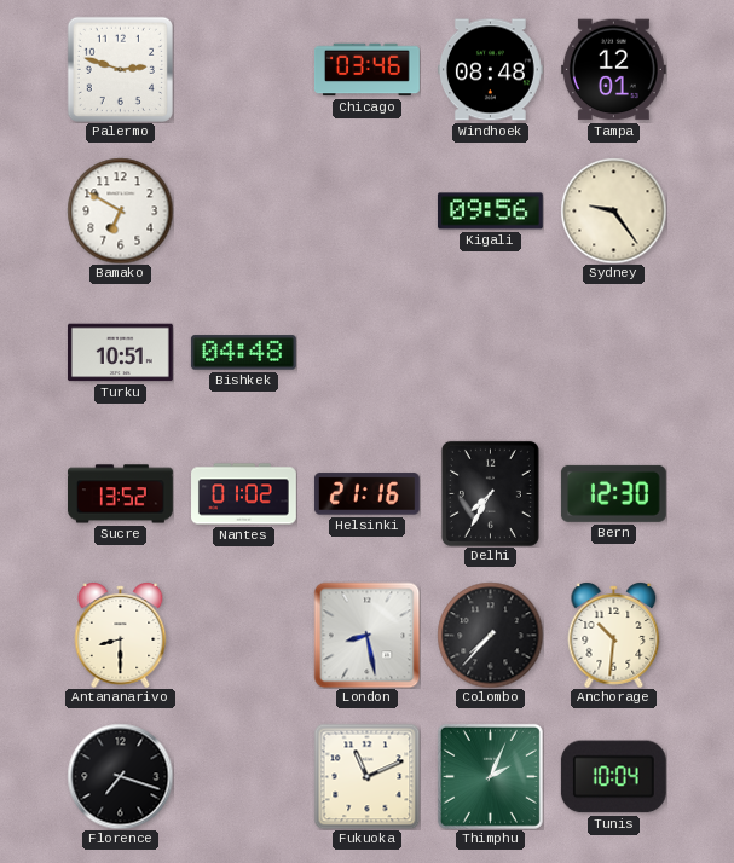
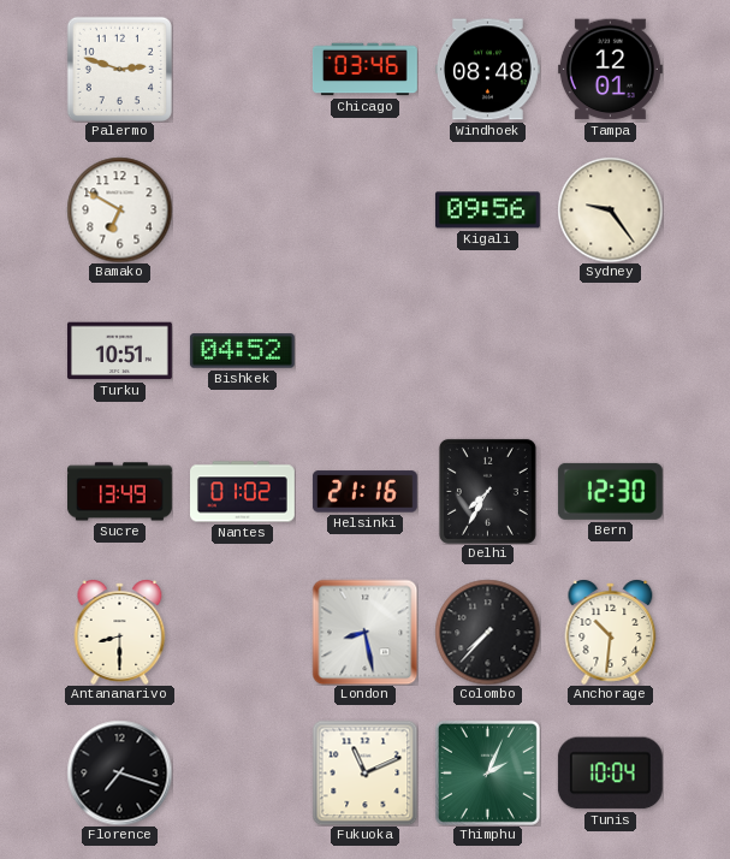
Bishkek: 04:48 -> 04:52 (242, 351)
Sucre: 13:52 -> 13:49 (119, 492)
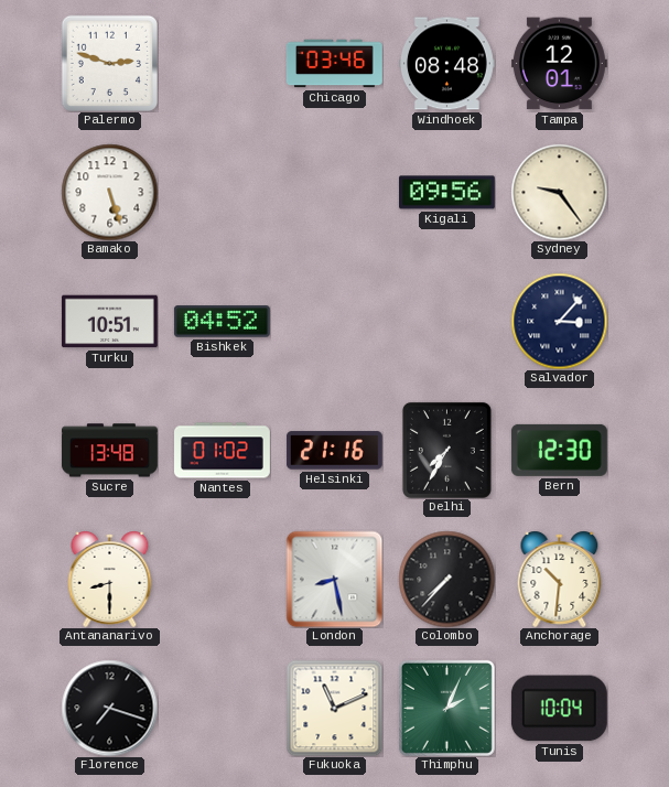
Bamako: 6:50 -> 5:27 (109, 192)
Salvador: none -> 3:07 (559, 321)
Sucre: 13:49 -> 13:48 (109, 451)
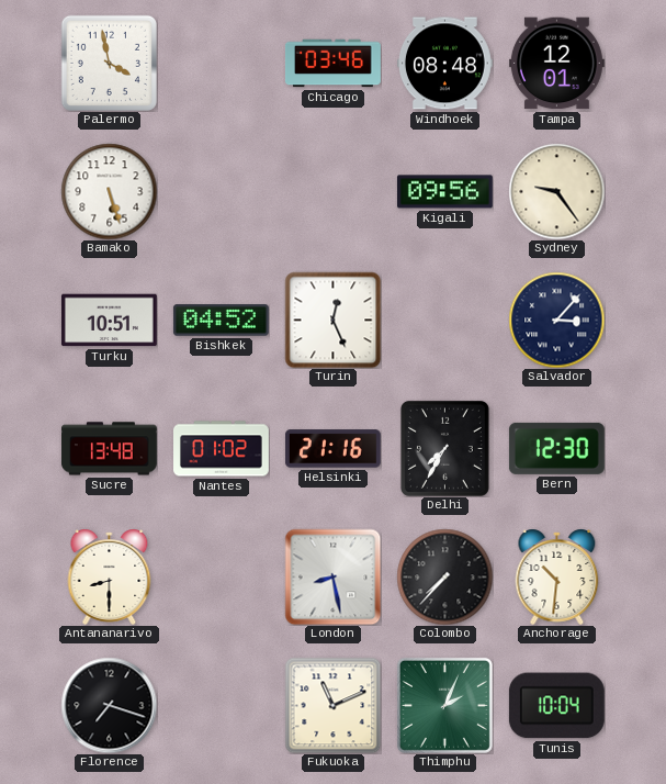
Palermo: 2:48 -> 3:58 (109, 63)
Turin: none -> 12:26 (332, 320)
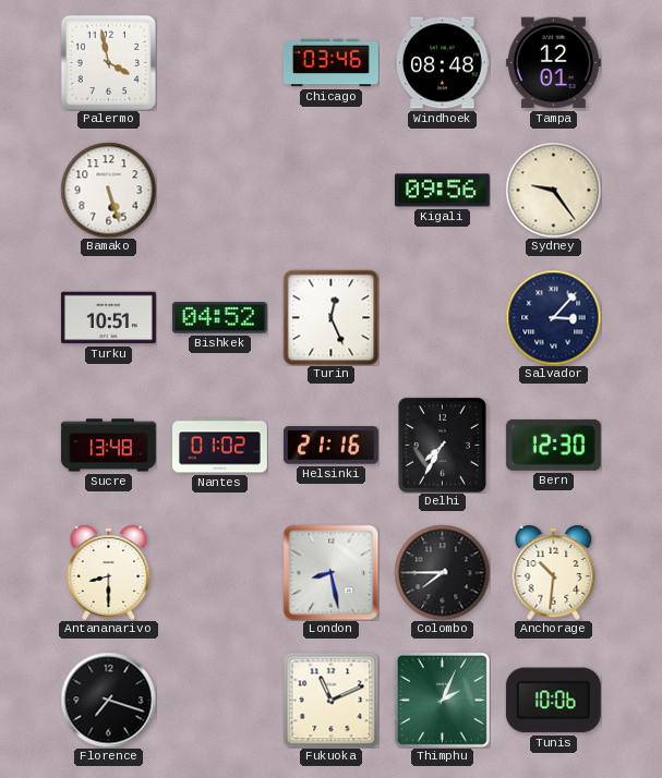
Colombo: 7:37 -> 7:45 (442, 572)
Tunis: 10:04 -> 10:06 (553, 701)
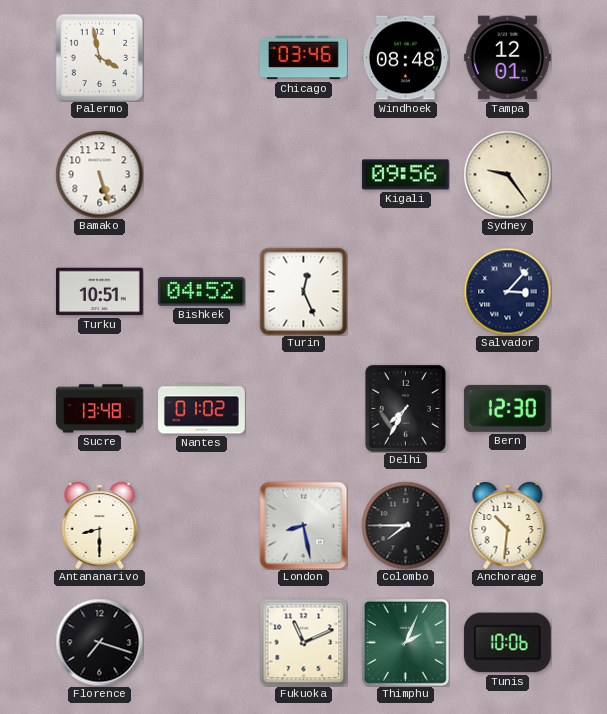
Helsinki: 21:16 -> none (330, 446)
